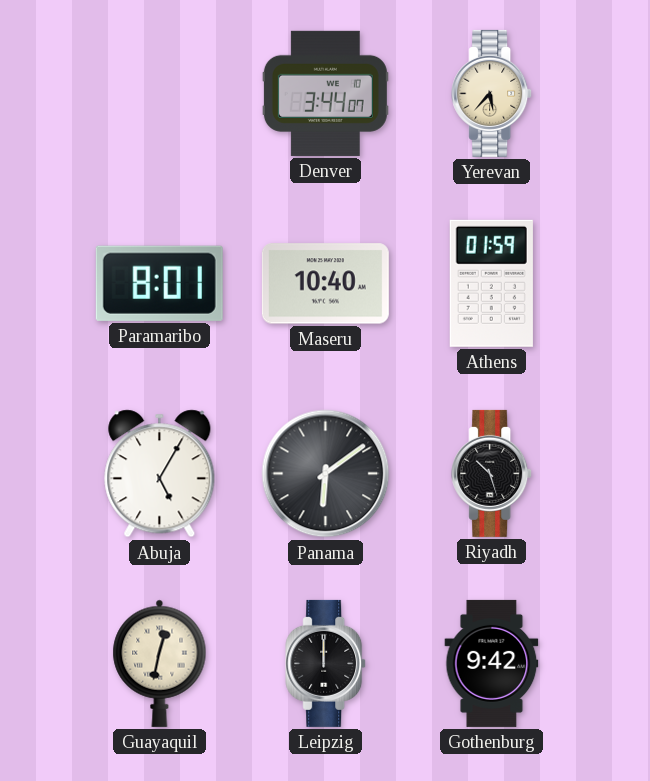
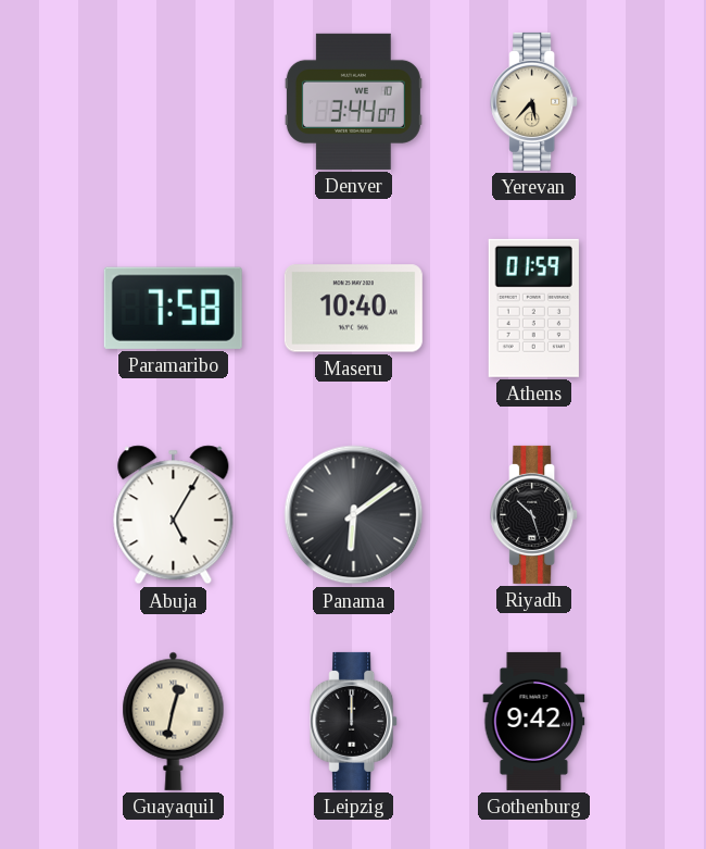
Paramaribo: 8:01 -> 7:58 (173, 308)
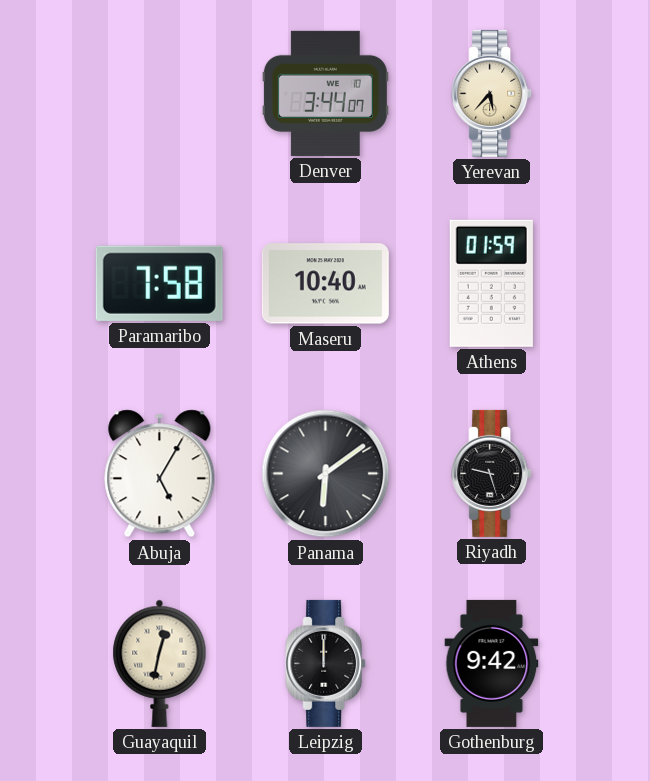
Riyadh: 10:27 -> 9:27 (492, 473)
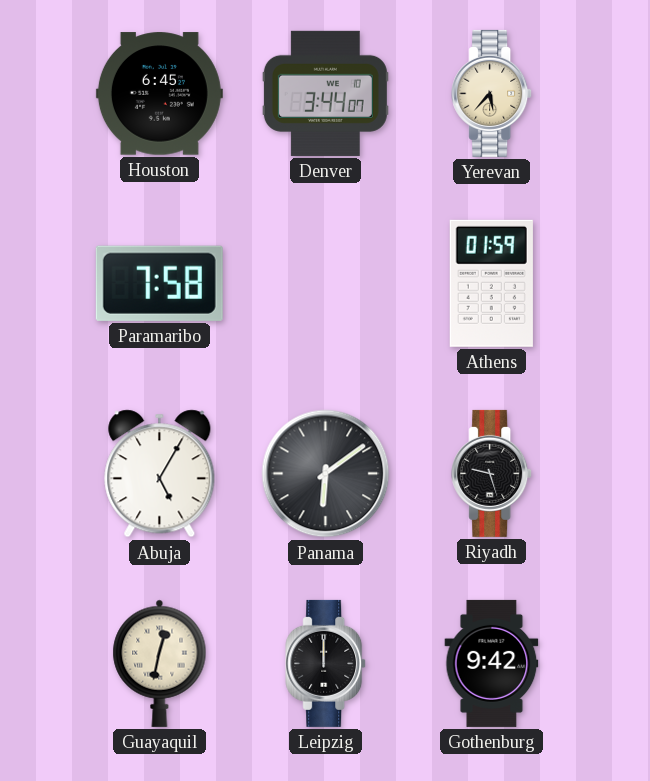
Houston: none -> 6:45 (159, 94)
Maseru: 10:40 -> none (325, 284)
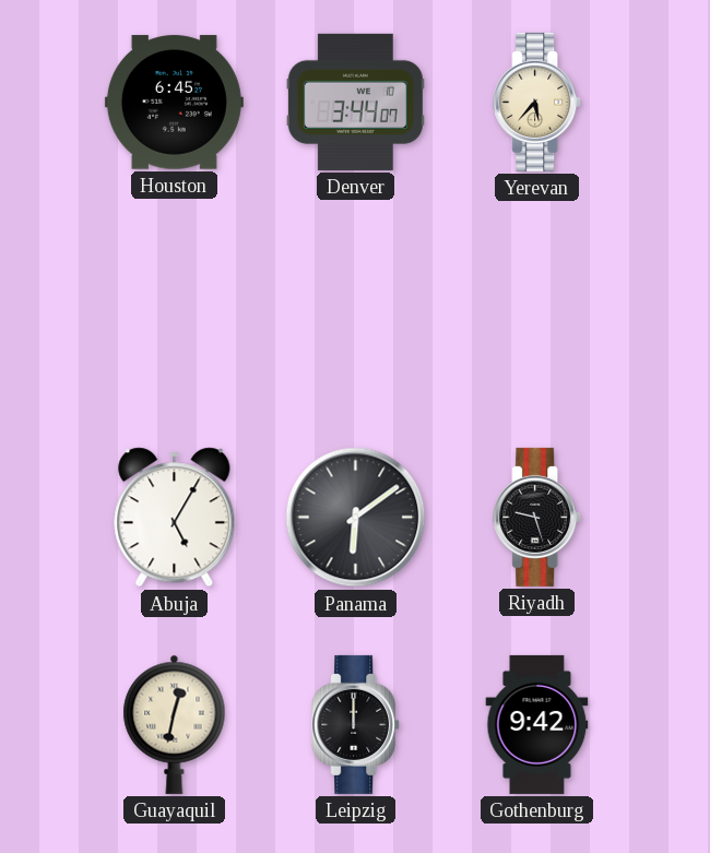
Paramaribo: 7:58 -> none (159, 283)
Athens: 01:59 -> none (491, 283)
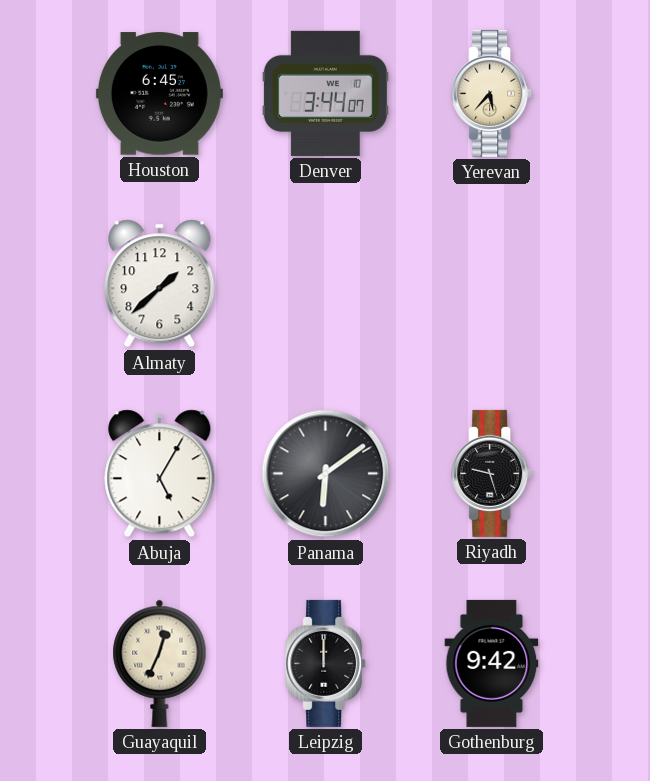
Almaty: none -> 1:38 (160, 284)
Guayaquil: 12:32 -> 12:34 (160, 663)
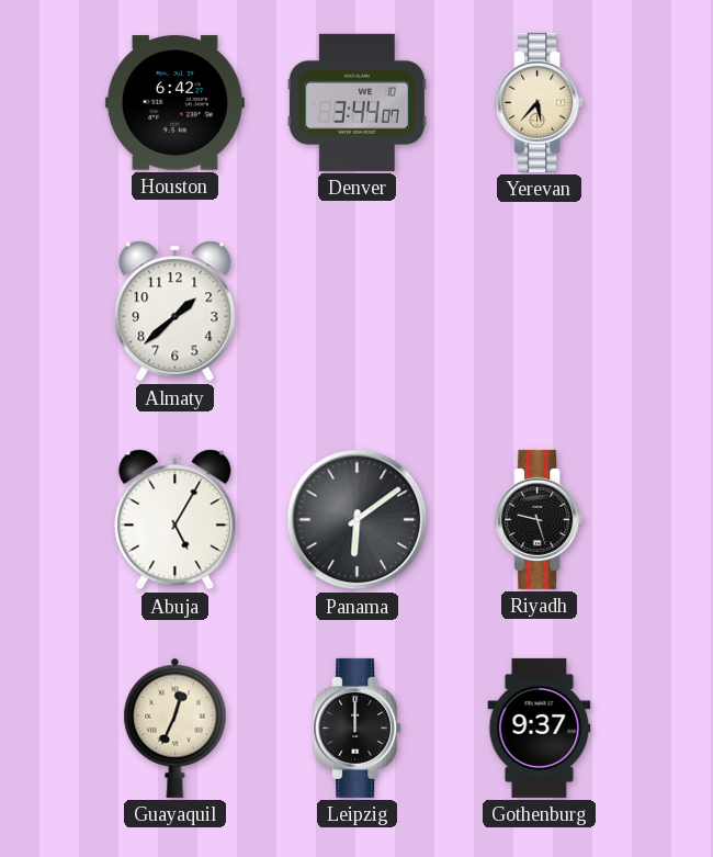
Houston: 6:45 -> 6:42 (174, 103)
Gothenburg: 9:42 -> 9:37 (540, 728)
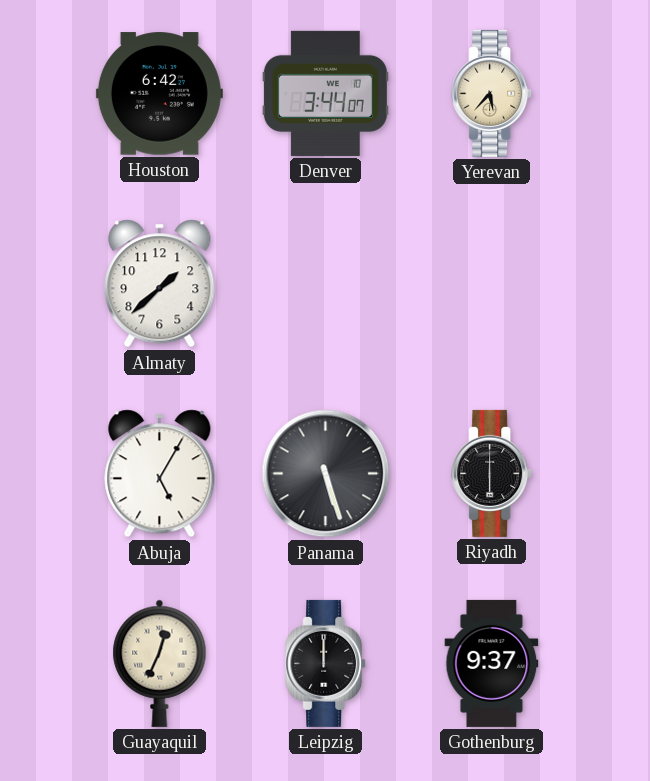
Panama: 6:09 -> 5:27 (326, 474)
Riyadh: 9:27 -> 6:00 (492, 473)
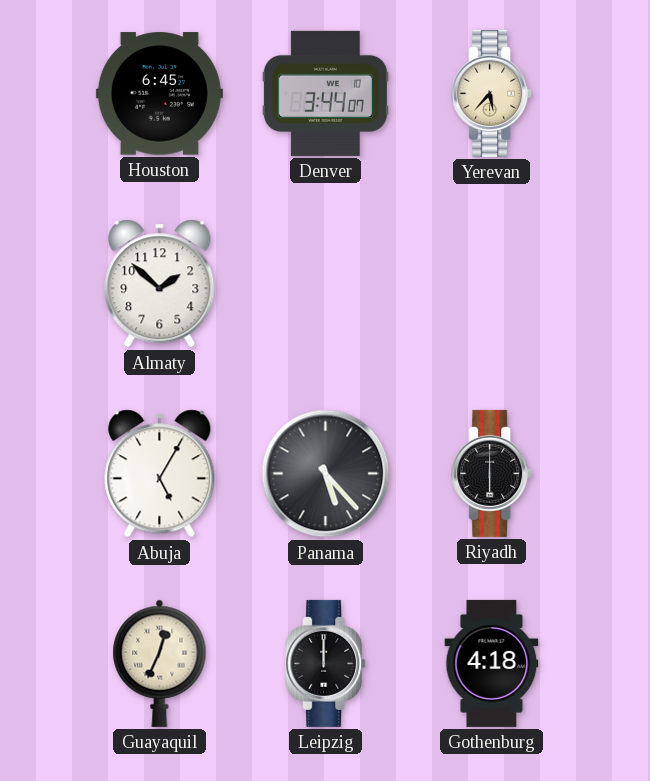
Houston: 6:42 -> 6:45 (159, 94)
Almaty: 1:38 -> 1:52 (160, 284)
Panama: 5:27 -> 5:23 (326, 474)
Gothenburg: 9:37 -> 4:18 (492, 663)
